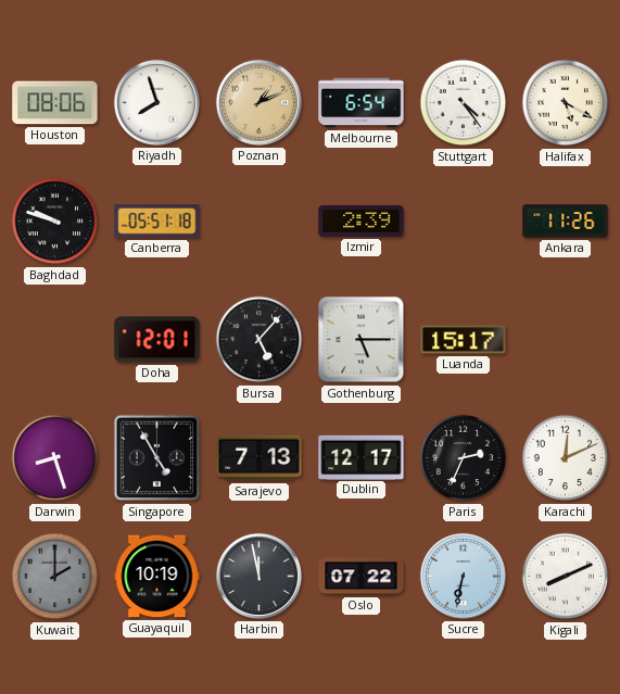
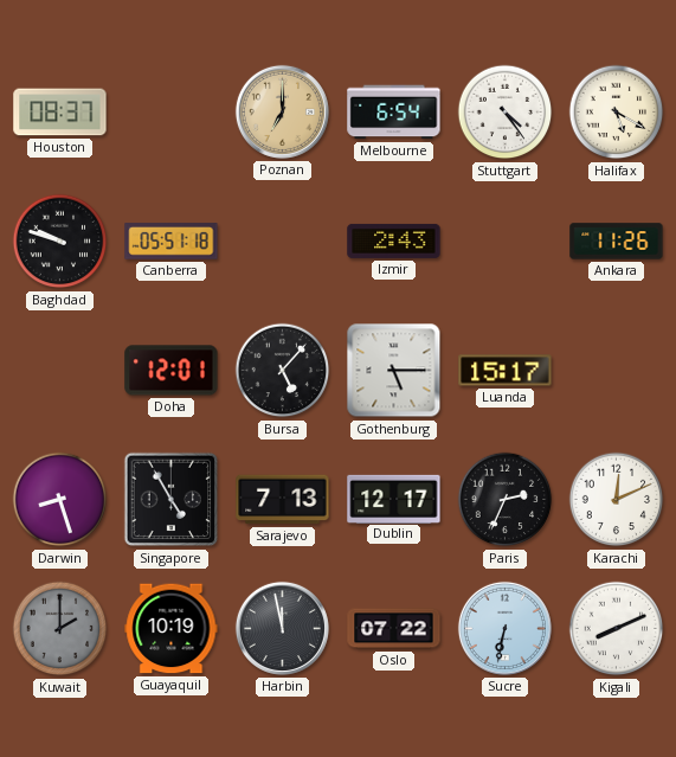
Houston: 08:06 -> 08:37 (60, 113)
Riyadh: 7:57 -> none (156, 102)
Poznan: 1:11 -> 7:00 (282, 111)
Izmir: 2:39 -> 2:43 (394, 240)
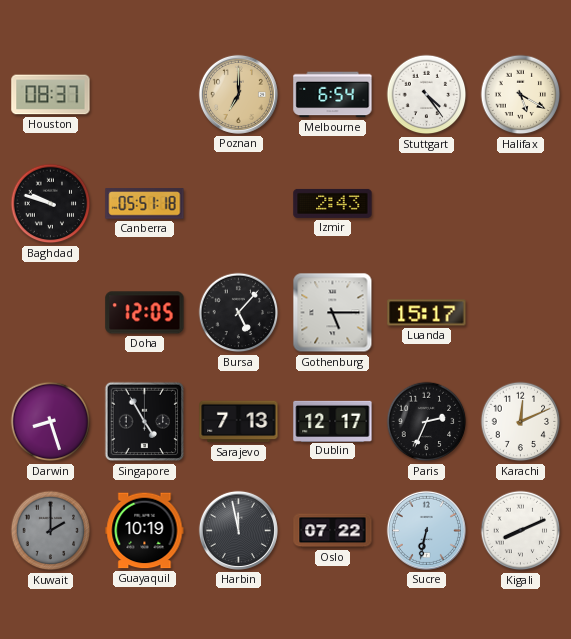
Ankara: 11:26 -> none (617, 242)
Doha: 12:01 -> 12:05 (145, 313)
